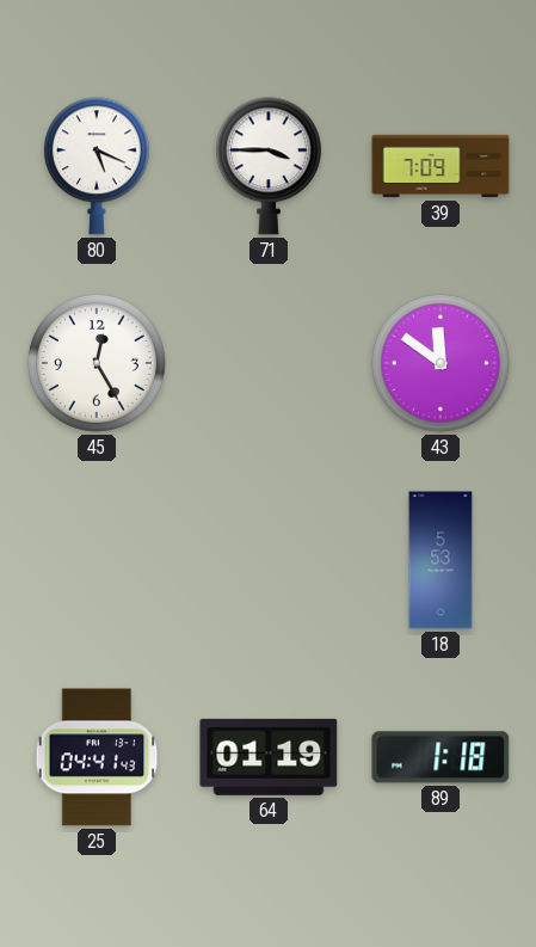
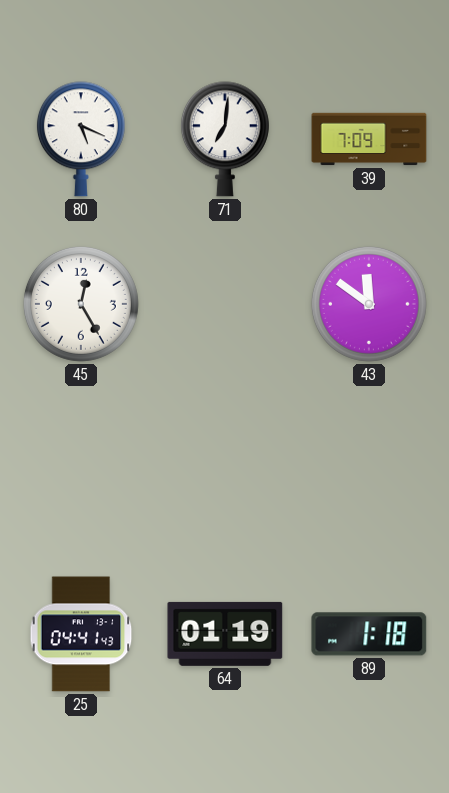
71: 3:45 -> 7:01 (225, 139)
18: 5:53 -> none (440, 560)
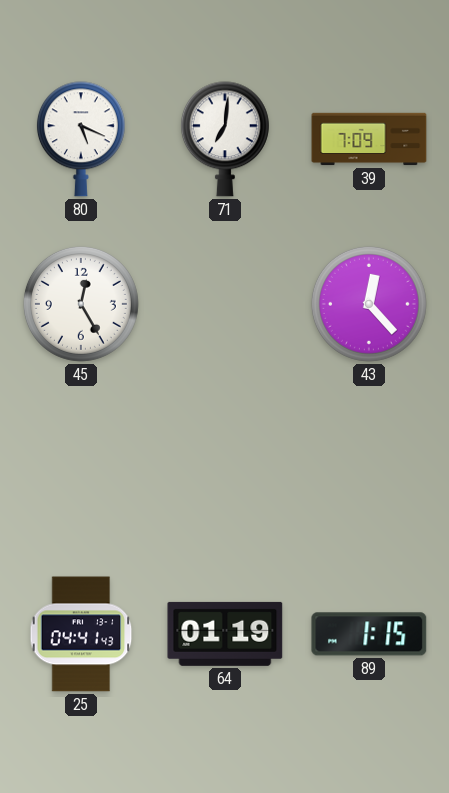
43: 11:51 -> 12:23 (369, 304)
89: 1:18 -> 1:15 (369, 634)
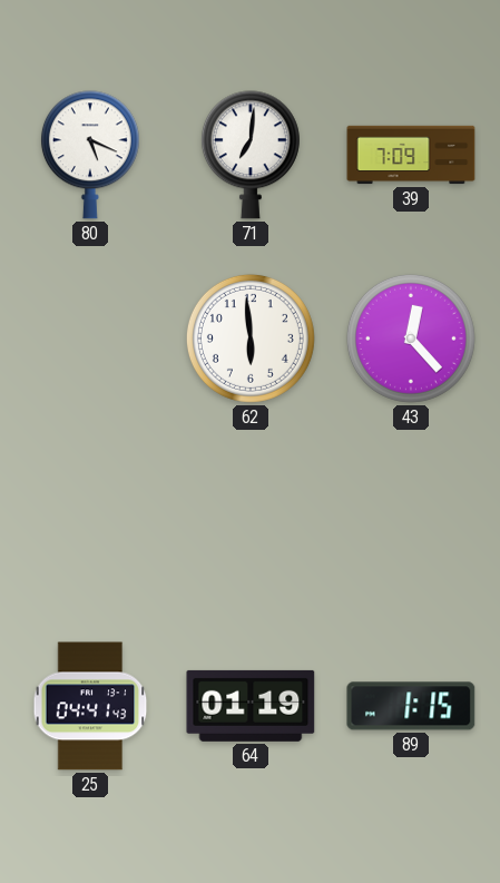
45: 12:25 -> none (81, 304)
62: none -> 5:59 (251, 339)
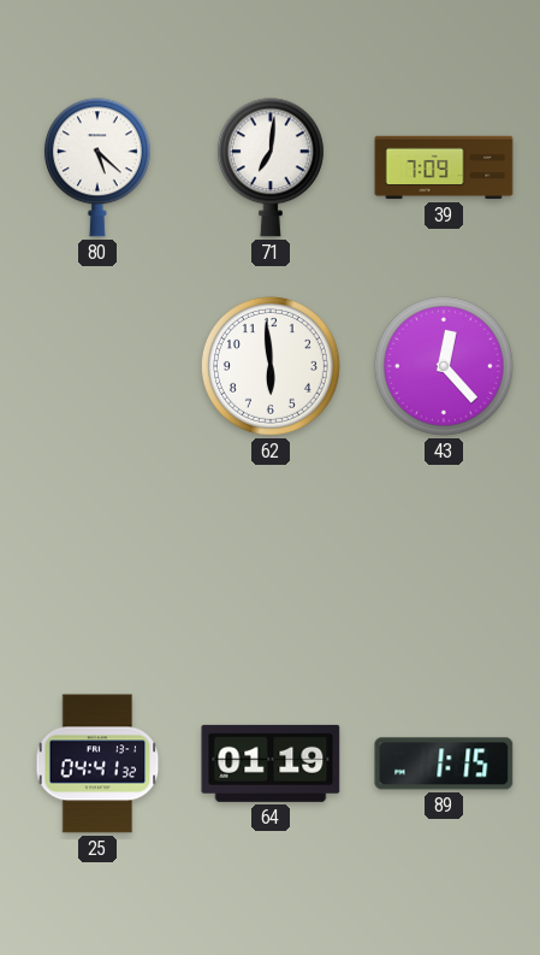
80: 5:19 -> 5:22 (97, 167)
25: 04:41:43 -> 04:41:32 (97, 764)
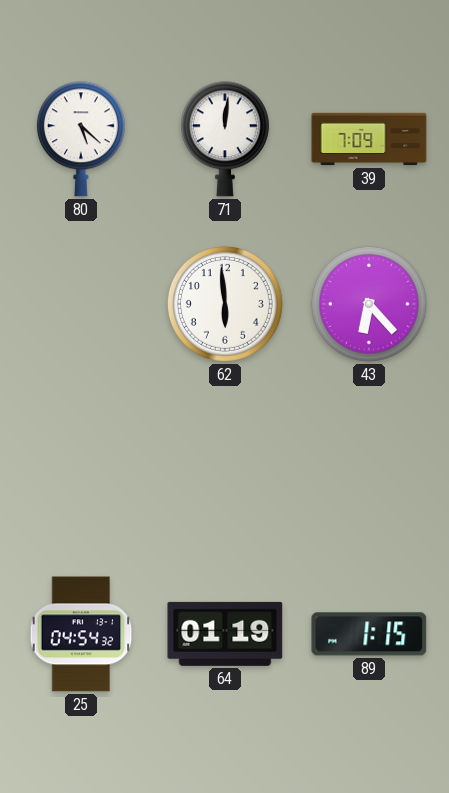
71: 7:01 -> 12:01 (225, 139)
43: 12:23 -> 6:23 (369, 304)
25: 04:41 -> 04:54 (81, 634)
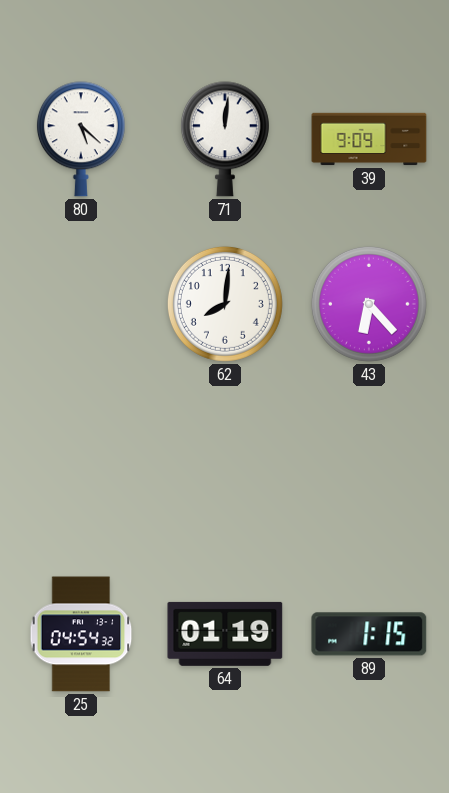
39: 7:09 -> 9:09 (369, 139)
62: 5:59 -> 8:01 (225, 304)
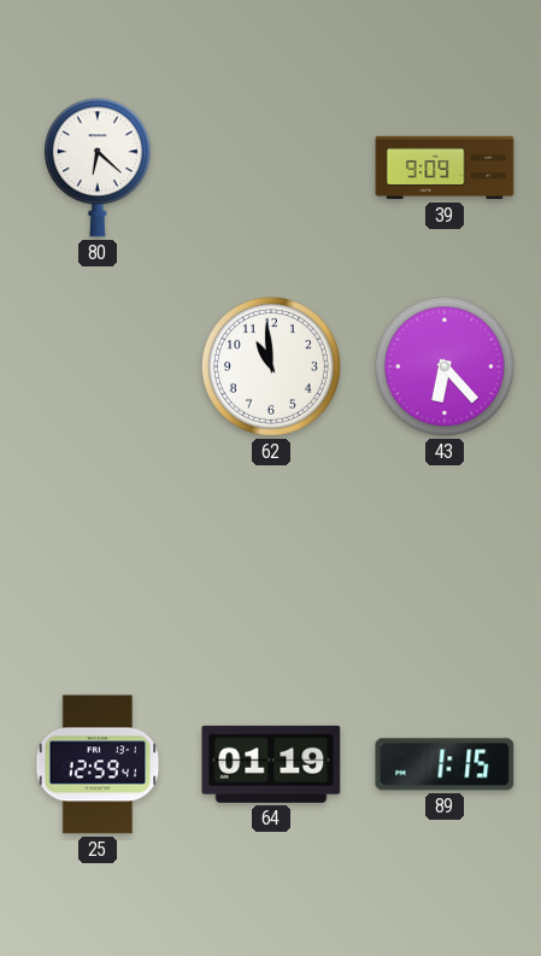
80: 5:22 -> 6:22 (98, 168)
71: 12:01 -> none (225, 139)
62: 8:01 -> 10:59 (271, 366)
25: 04:54 -> 12:59 (98, 764)
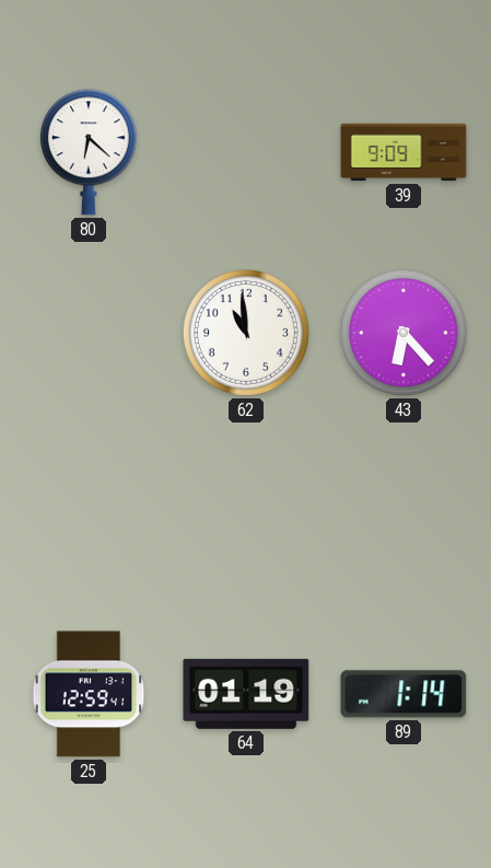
89: 1:15 -> 1:14 (404, 694)
